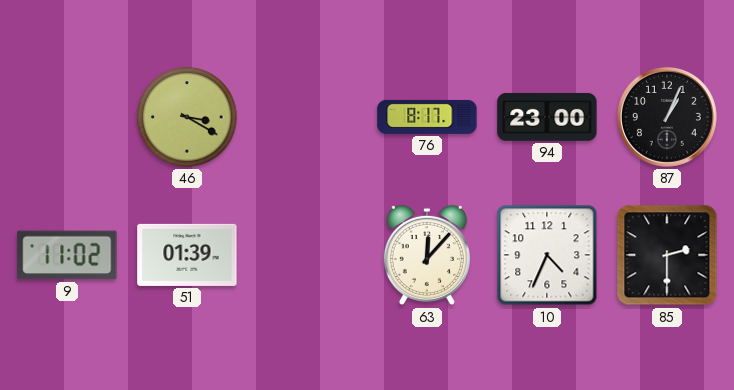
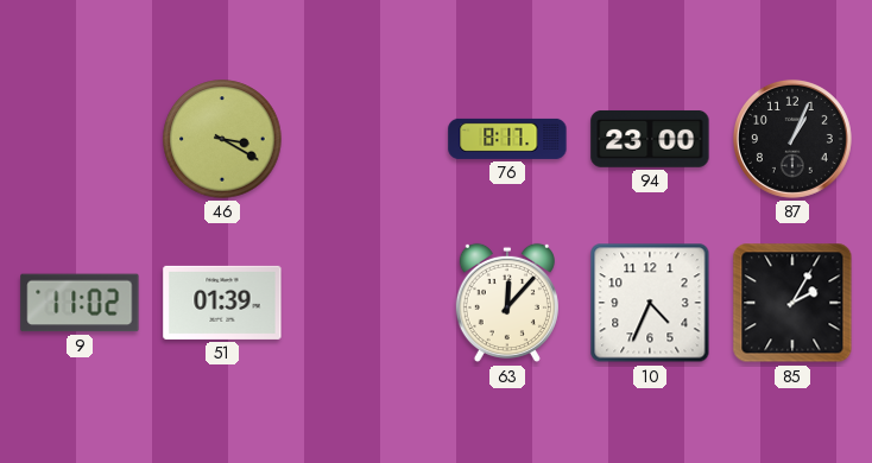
85: 2:30 -> 2:05 (792, 303)
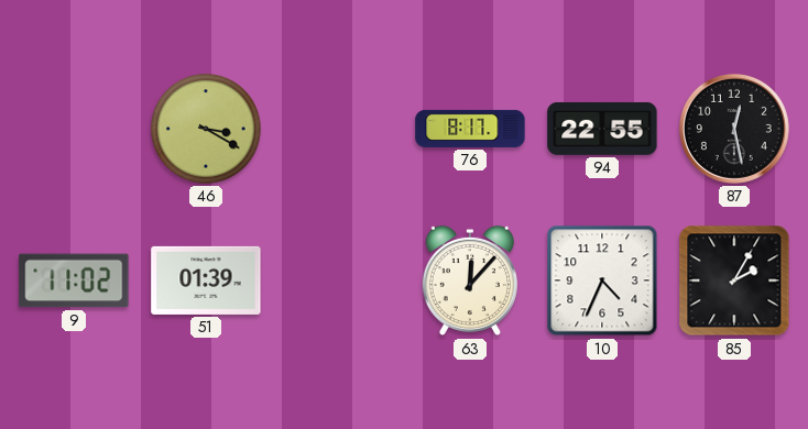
94: 23:00 -> 22:55 (602, 129)
87: 1:04 -> 12:28 (734, 129)
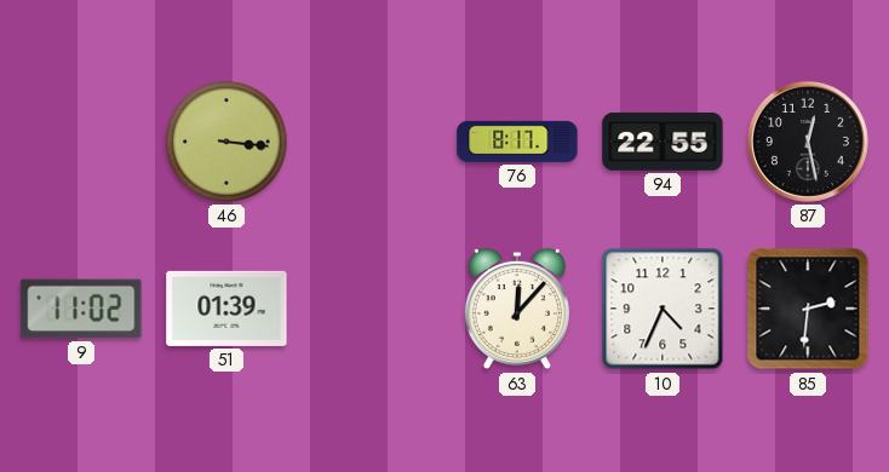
46: 3:20 -> 3:16 (226, 142)
85: 2:05 -> 2:31 (808, 309)
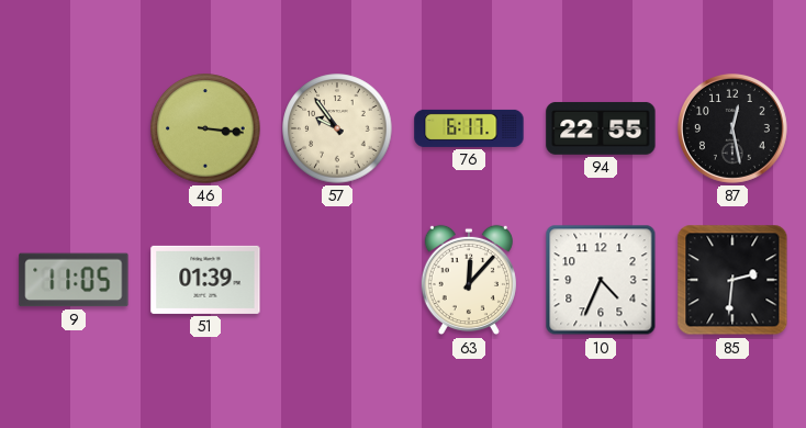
57: none -> 9:54 (337, 128)
76: 8:17 -> 6:17 (469, 128)
9: 11:02 -> 11:05 (74, 280)
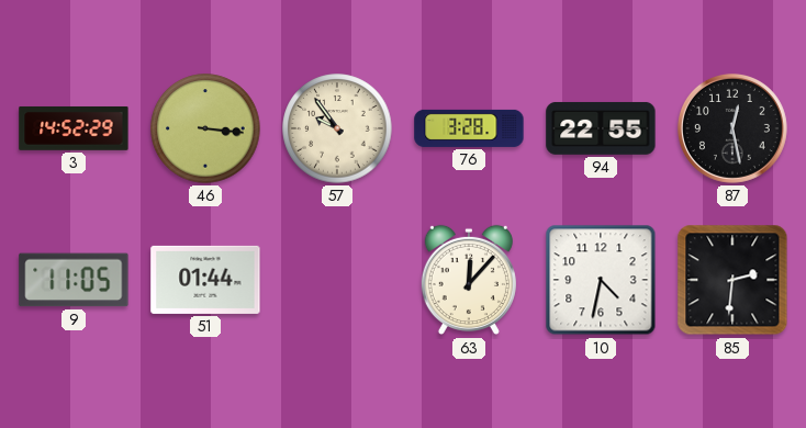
3: none -> 14:52 (74, 128)
76: 6:17 -> 3:28 (469, 128)
51: 01:39 -> 01:44 (205, 280)
10: 4:34 -> 4:32 (601, 280)
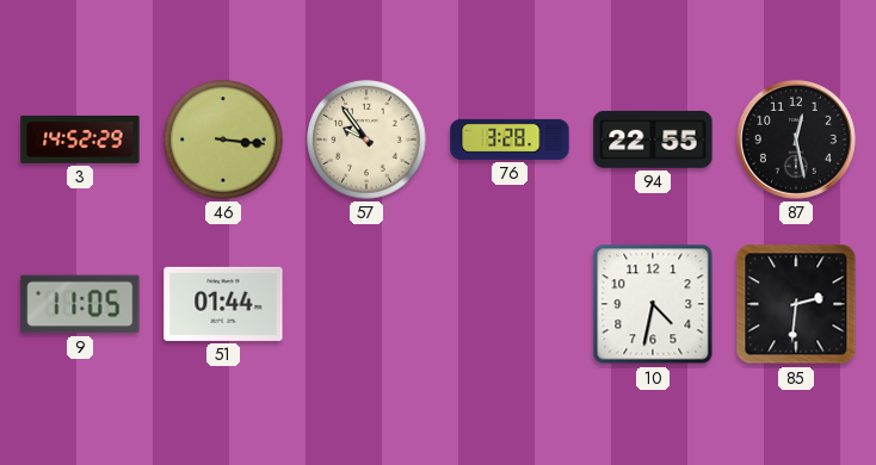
63: 12:07 -> none (469, 280)
